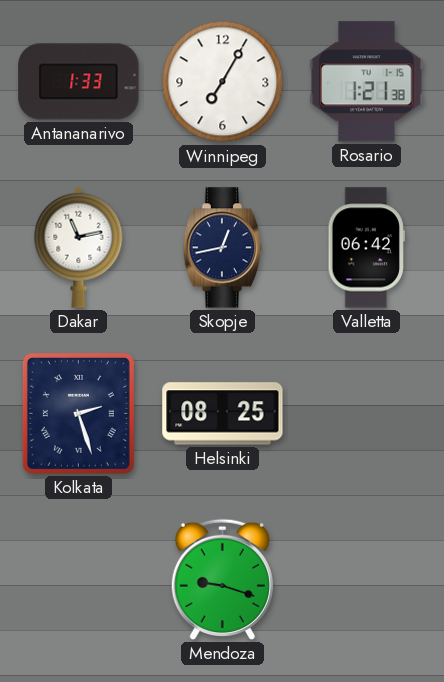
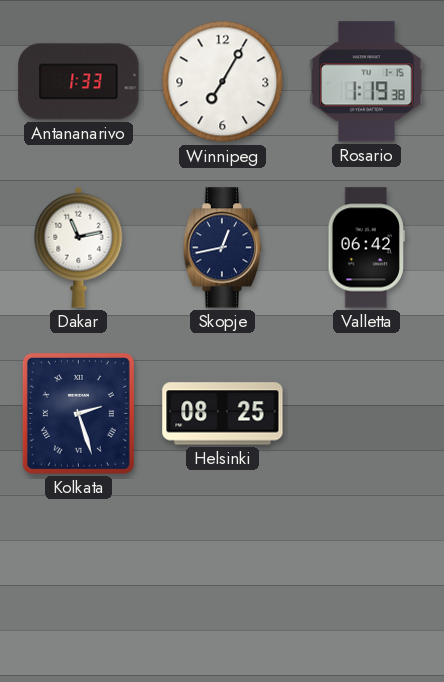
Rosario: 1:21 -> 1:19 (367, 82)
Mendoza: 9:18 -> none (222, 579)
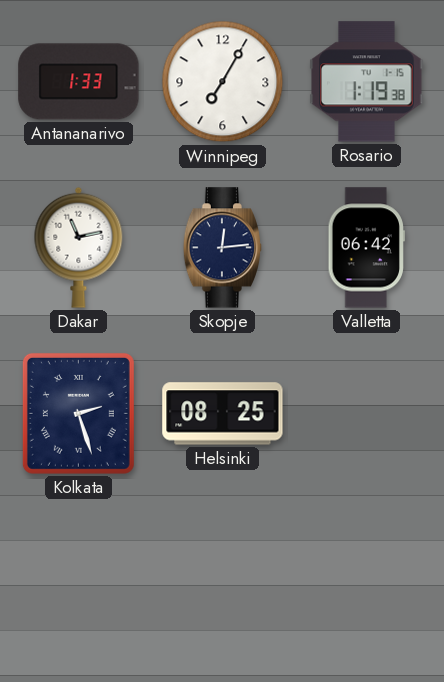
Skopje: 12:43 -> 12:14 (223, 248)
